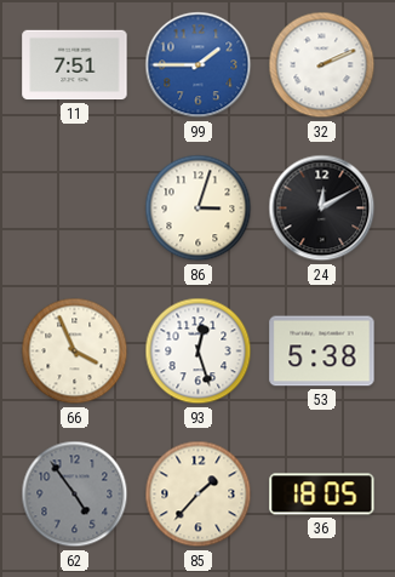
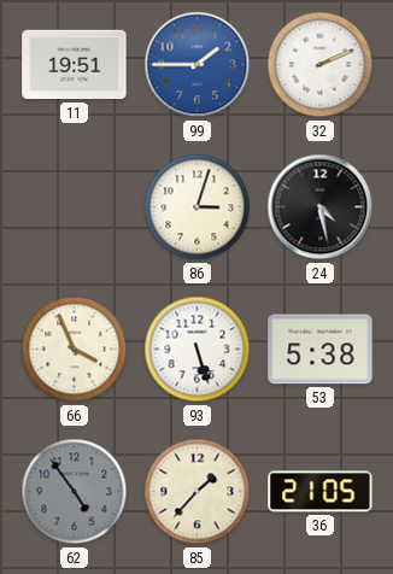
11: 7:51 -> 19:51 (75, 65)
24: 12:10 -> 4:28 (321, 207)
93: 12:27 -> 5:27 (198, 350)
36: 18:05 -> 21:05 (321, 492)
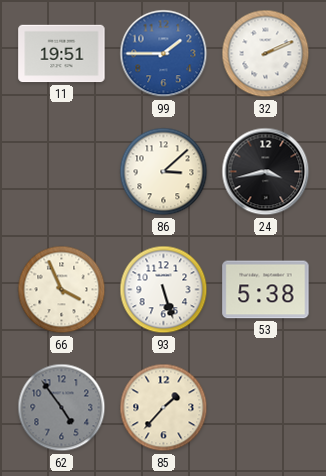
86: 3:03 -> 3:08 (164, 172)
24: 4:28 -> 3:43 (266, 172)
36: 21:05 -> none (321, 492)
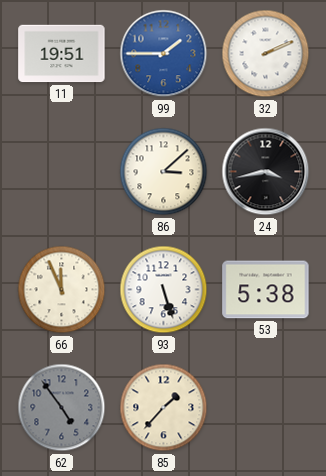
66: 3:56 -> 11:56 (62, 290)
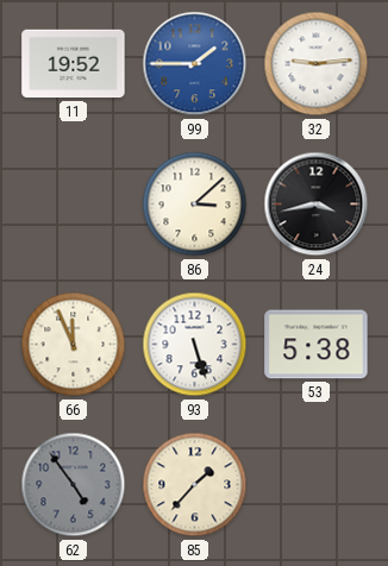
11: 19:51 -> 19:52 (74, 64)
32: 2:11 -> 9:14 (317, 64)
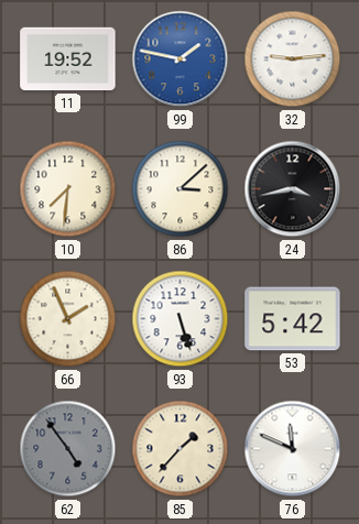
99: 1:45 -> 1:47 (181, 59)
10: none -> 7:31 (68, 189)
66: 11:56 -> 1:56 (68, 319)
53: 5:38 -> 5:42 (293, 319)
76: none -> 11:49 (293, 449)
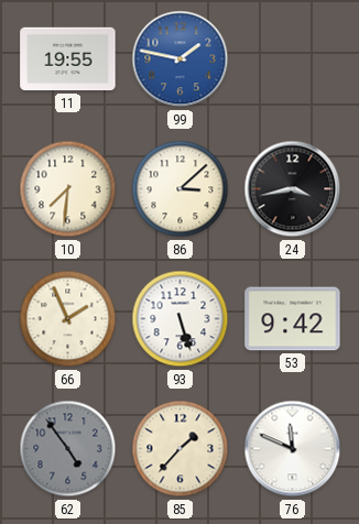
11: 19:52 -> 19:55 (68, 59)
32: 9:14 -> none (293, 59)
53: 5:42 -> 9:42 (293, 319)
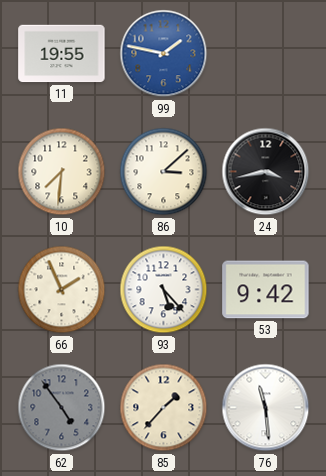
93: 5:27 -> 5:23 (164, 290)
76: 11:49 -> 11:29 (266, 408)
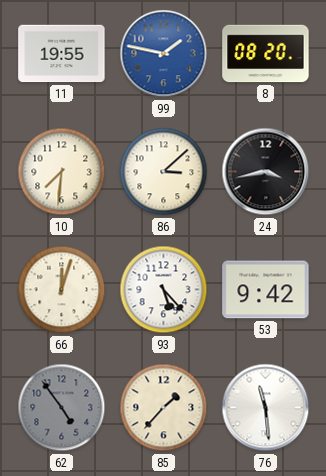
8: none -> 08:20 (266, 54)
66: 1:56 -> 12:03 (62, 290)
